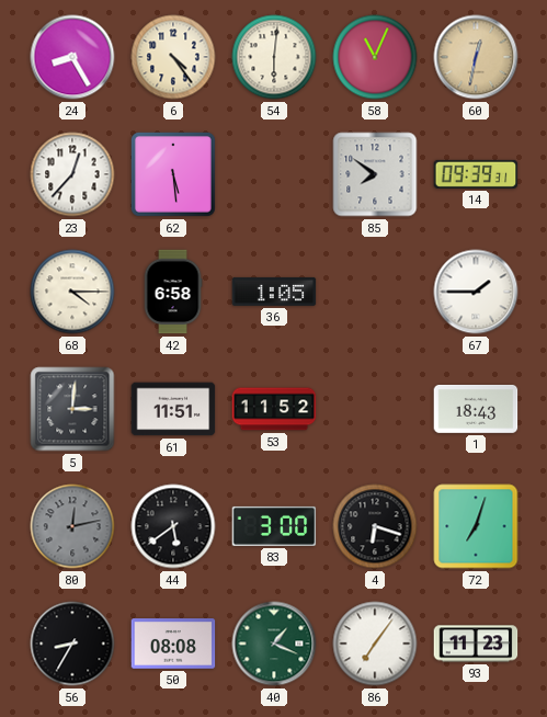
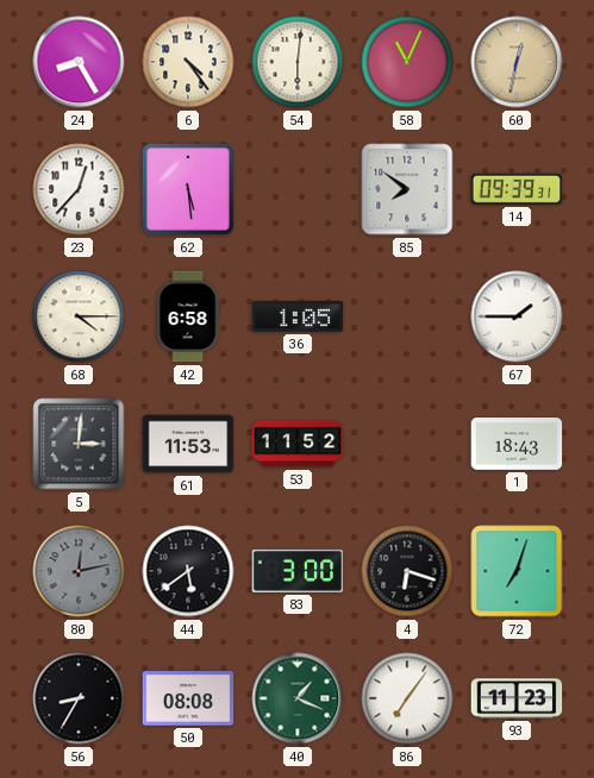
61: 11:51 -> 11:53 (188, 444)
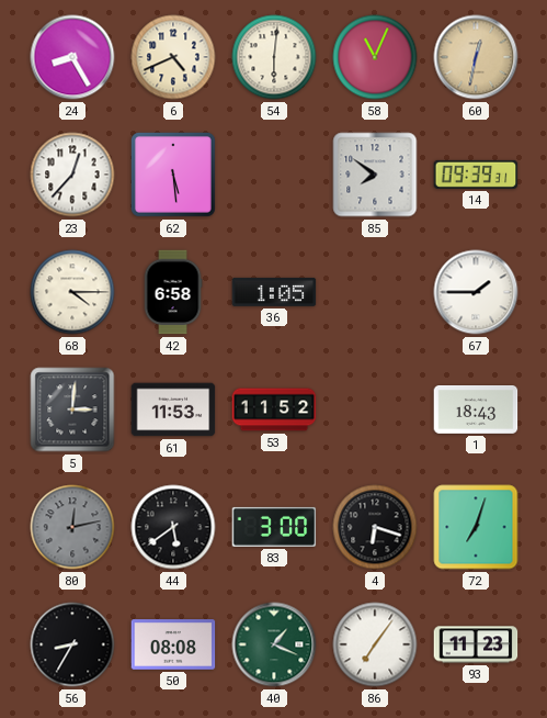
6: 4:24 -> 4:41 (173, 57)
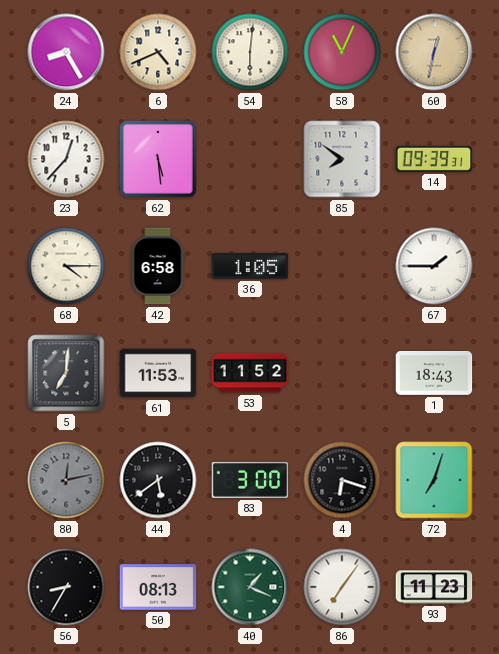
5: 3:01 -> 7:01 (66, 373)
50: 08:08 -> 08:13 (158, 587)
